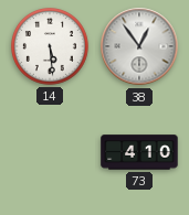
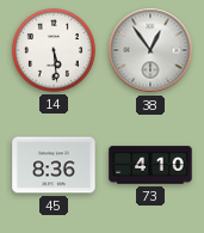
45: none -> 8:36 (54, 165)
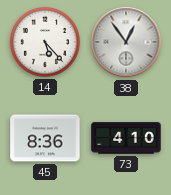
14: 5:29 -> 5:23 (46, 43)
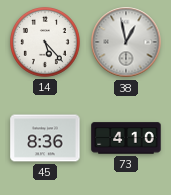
38: 12:54 -> 12:58 (126, 42)
